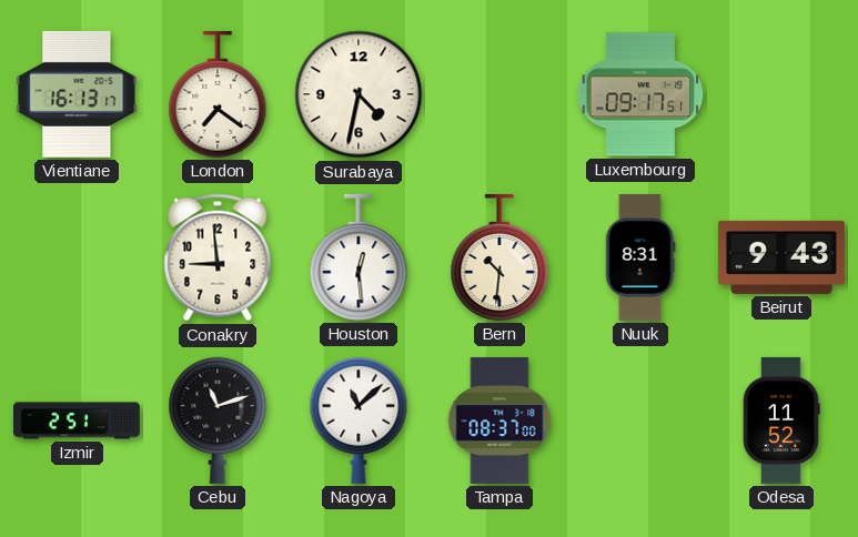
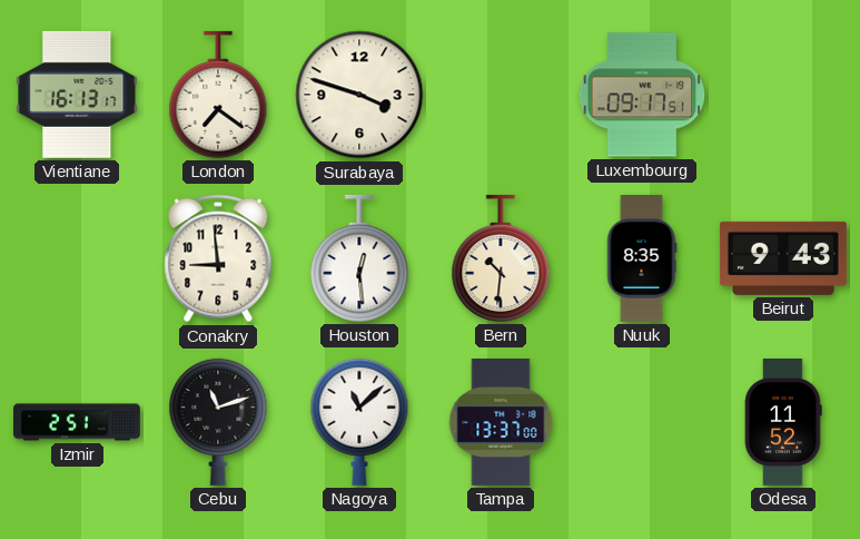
Surabaya: 4:32 -> 3:48 (359, 95)
Nuuk: 8:31 -> 8:35 (642, 258)
Tampa: 08:37 -> 13:37 (501, 422)
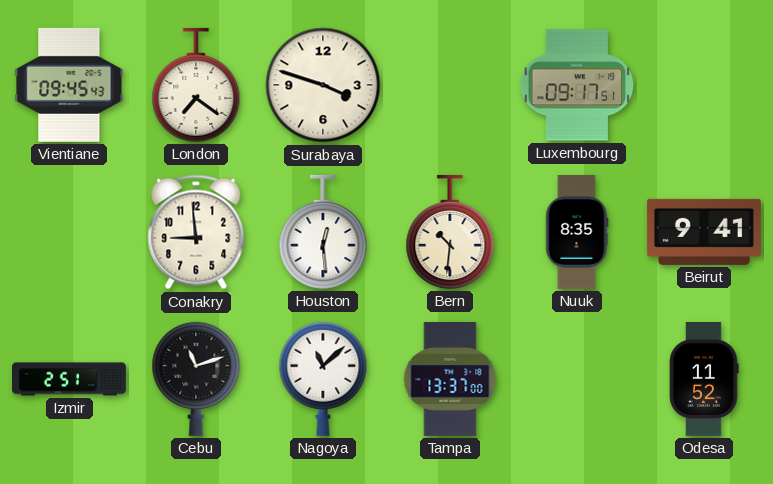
Vientiane: 16:13 -> 09:45 (69, 85)
Beirut: 9:43 -> 9:41 (704, 232)
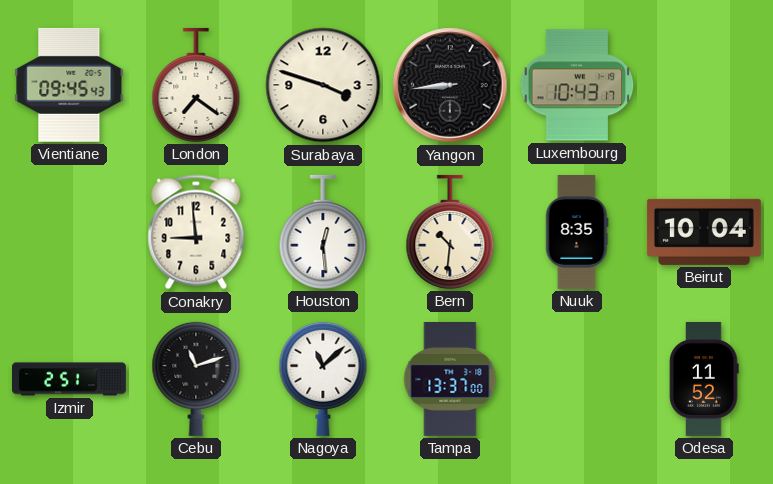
Yangon: none -> 8:44 (450, 85)
Luxembourg: 09:17 -> 10:43 (577, 85)
Beirut: 9:41 -> 10:04 (704, 232)
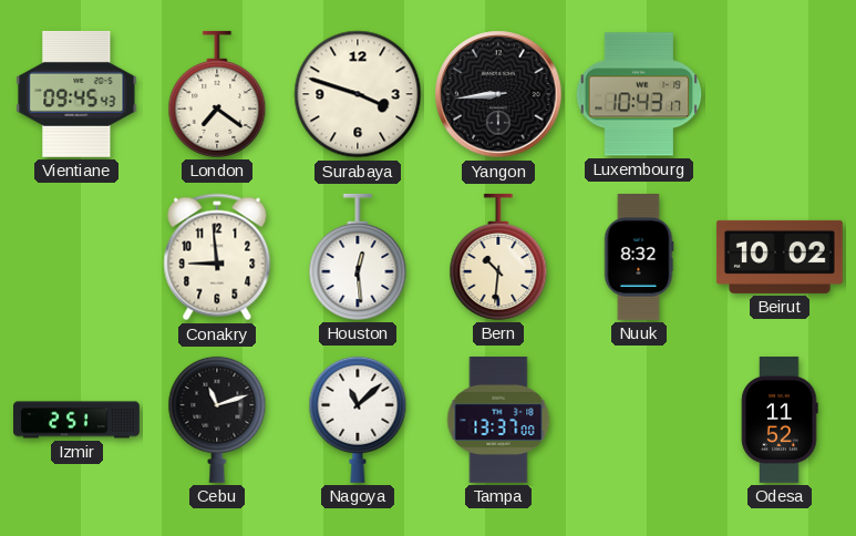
Nuuk: 8:35 -> 8:32 (639, 257)
Beirut: 10:04 -> 10:02 (780, 257)
